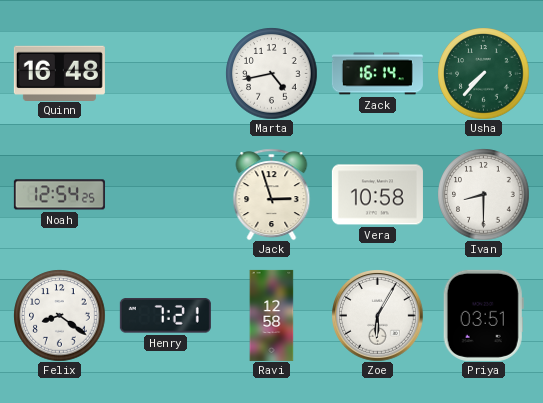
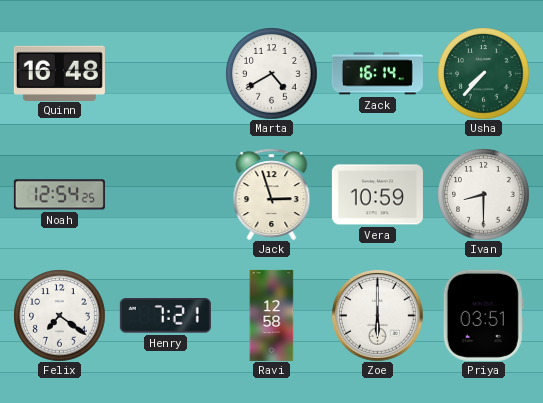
Marta: 4:43 -> 4:40 (271, 73)
Vera: 10:58 -> 10:59 (377, 195)
Felix: 8:21 -> 7:21 (59, 315)
Zoe: 6:05 -> 6:00 (377, 315)
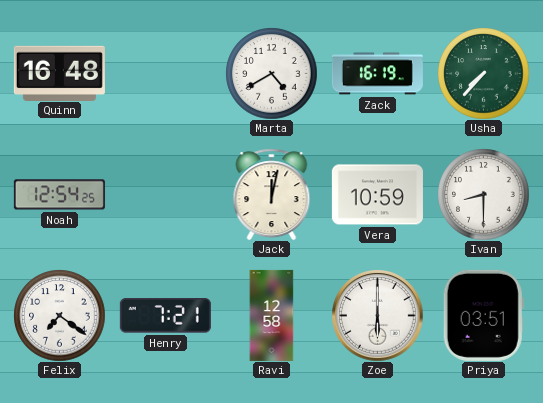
Zack: 16:14 -> 16:19 (377, 74)
Jack: 2:57 -> 12:02 (272, 194)
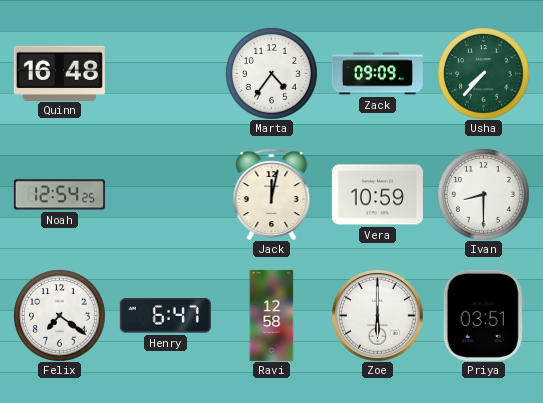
Marta: 4:40 -> 4:36 (271, 73)
Zack: 16:19 -> 09:09 (377, 74)
Henry: 7:21 -> 6:47 (165, 316)
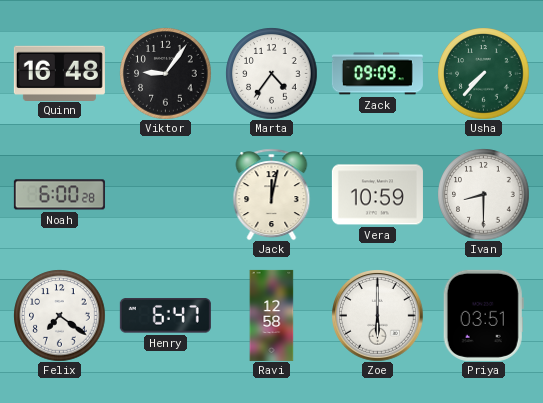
Viktor: none -> 9:06 (165, 73)
Noah: 12:54 -> 6:00 (59, 195)
